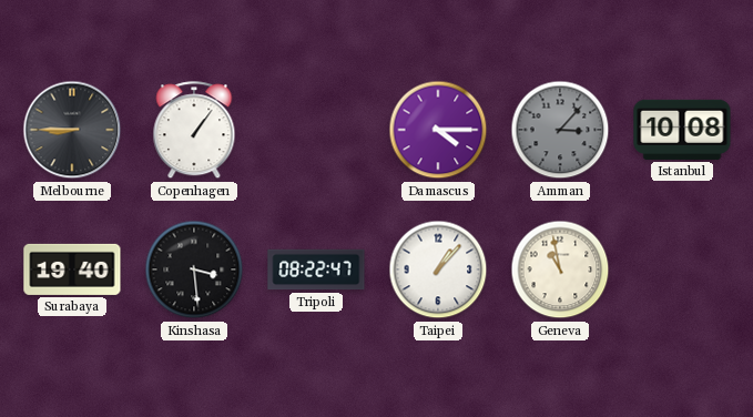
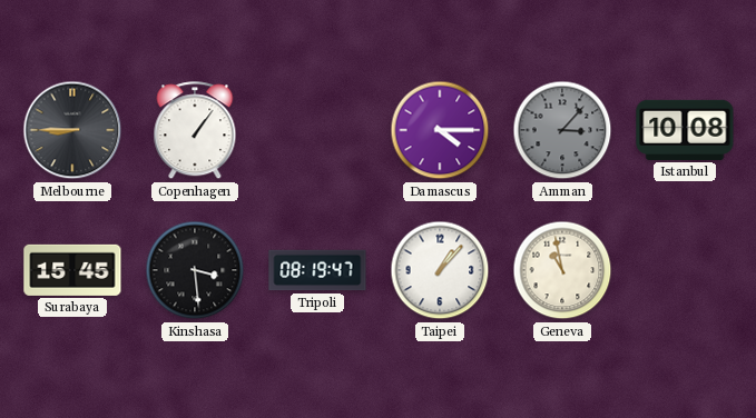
Surabaya: 19:40 -> 15:45 (72, 270)
Tripoli: 08:22 -> 08:19 (317, 270)
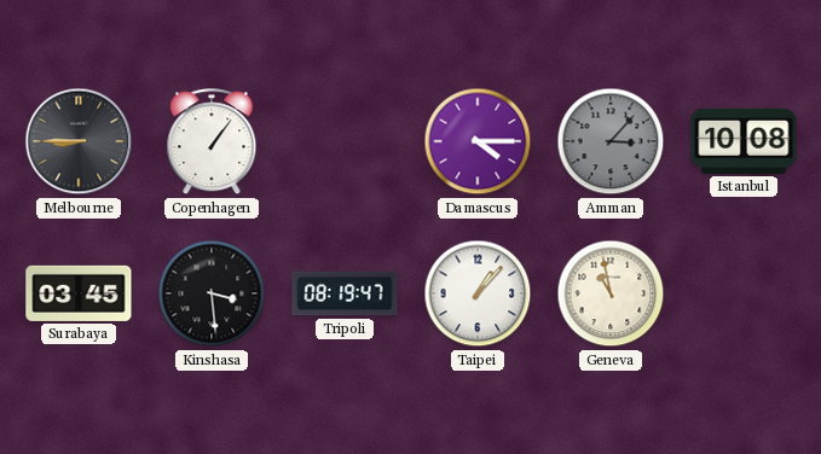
Surabaya: 15:45 -> 03:45 (79, 293)
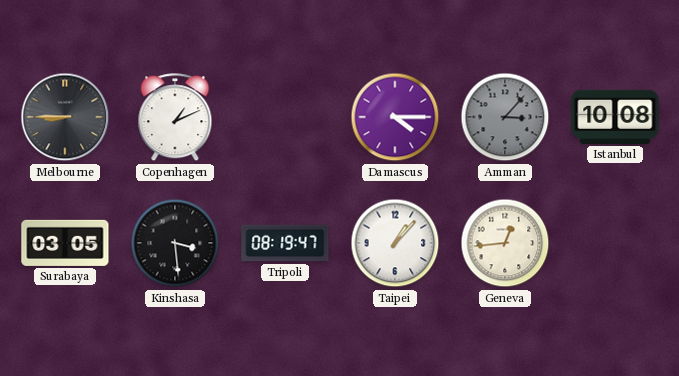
Copenhagen: 1:06 -> 1:11 (175, 118)
Surabaya: 03:45 -> 03:05 (65, 243)
Geneva: 10:58 -> 12:44 (505, 243)
